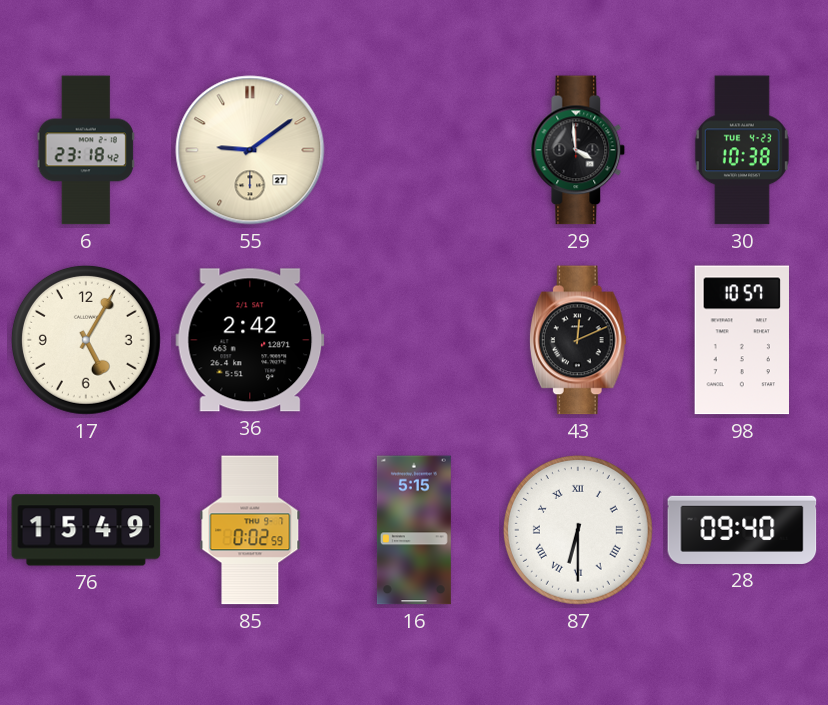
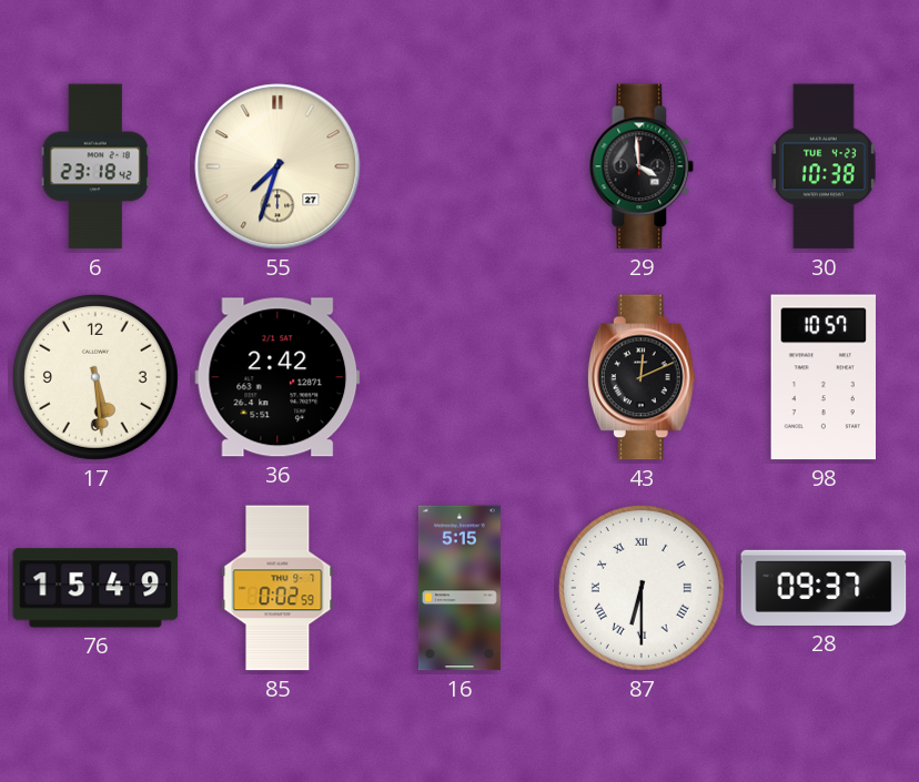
55: 9:09 -> 7:33 (277, 166)
17: 5:05 -> 5:29 (95, 377)
28: 09:40 -> 09:37 (824, 588)
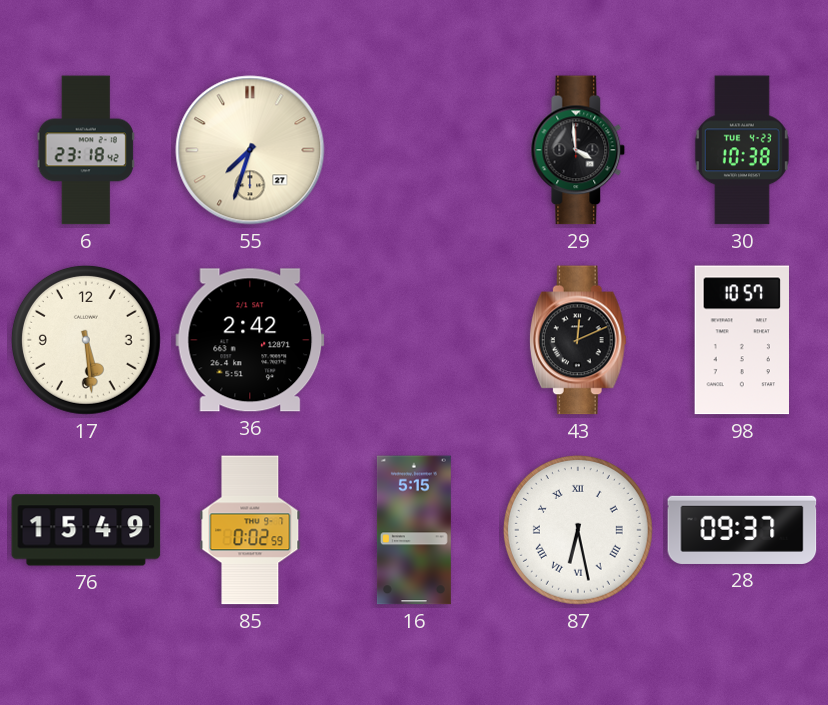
87: 6:30 -> 6:28 (578, 530)
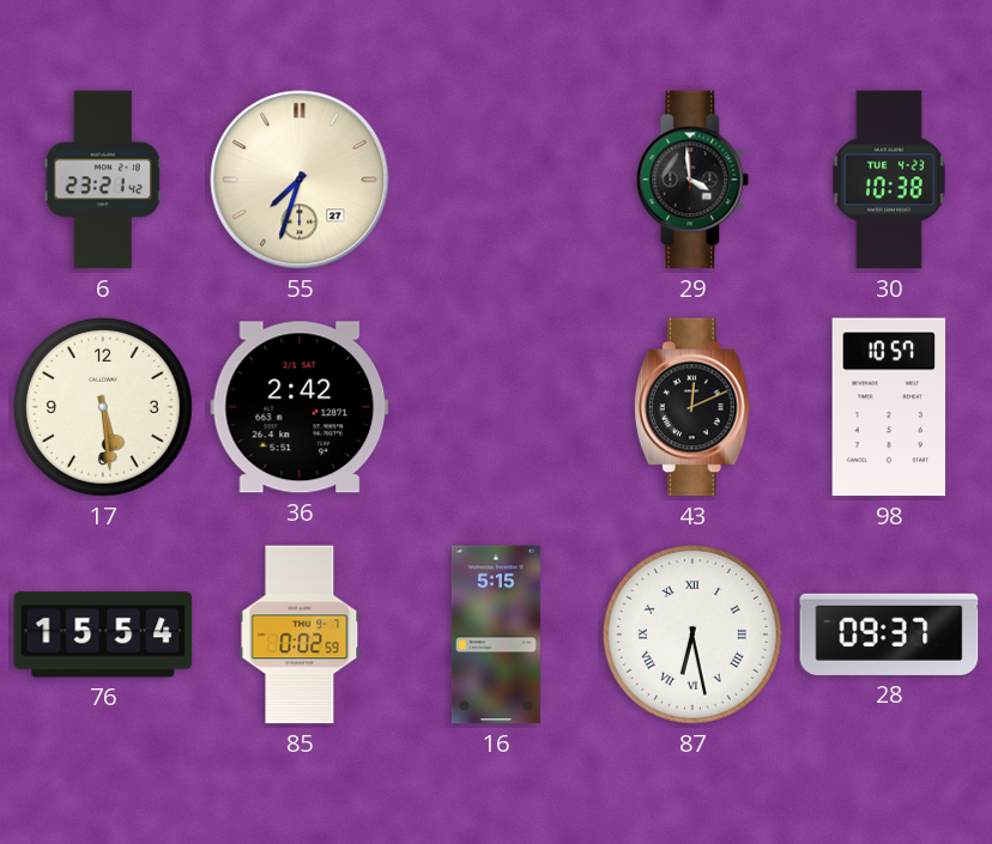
6: 23:18 -> 23:21 (103, 180)
76: 15:49 -> 15:54 (103, 634)
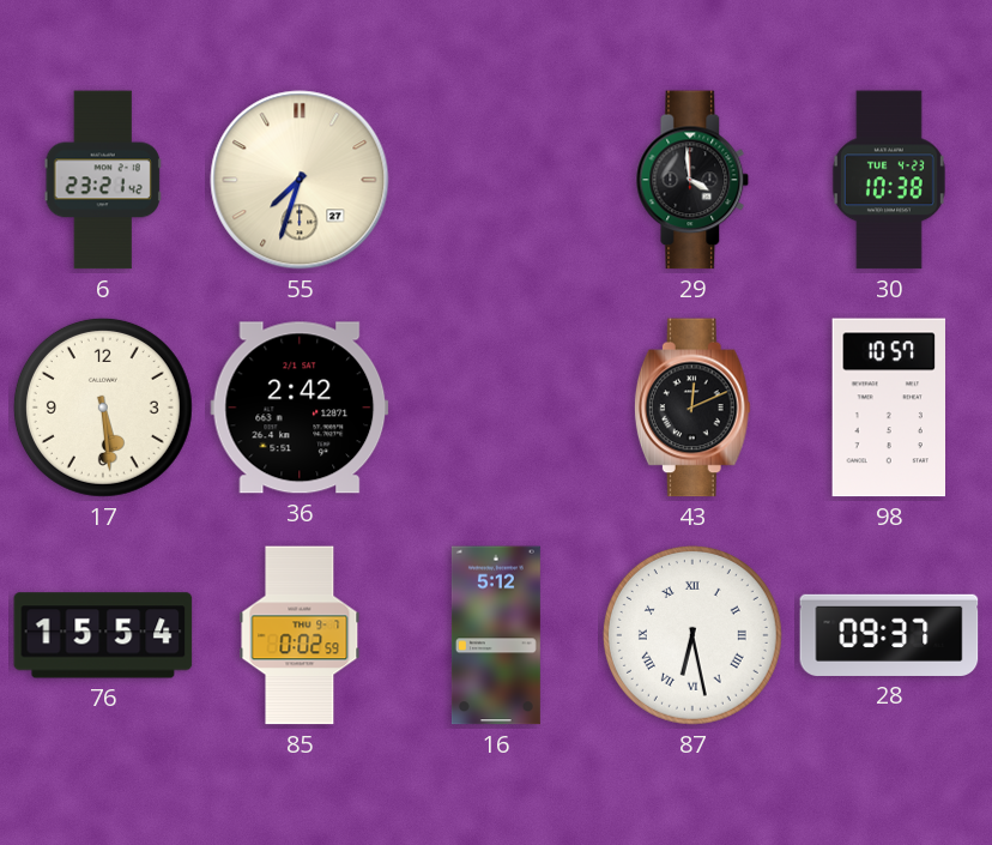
16: 5:15 -> 5:12 (496, 635)
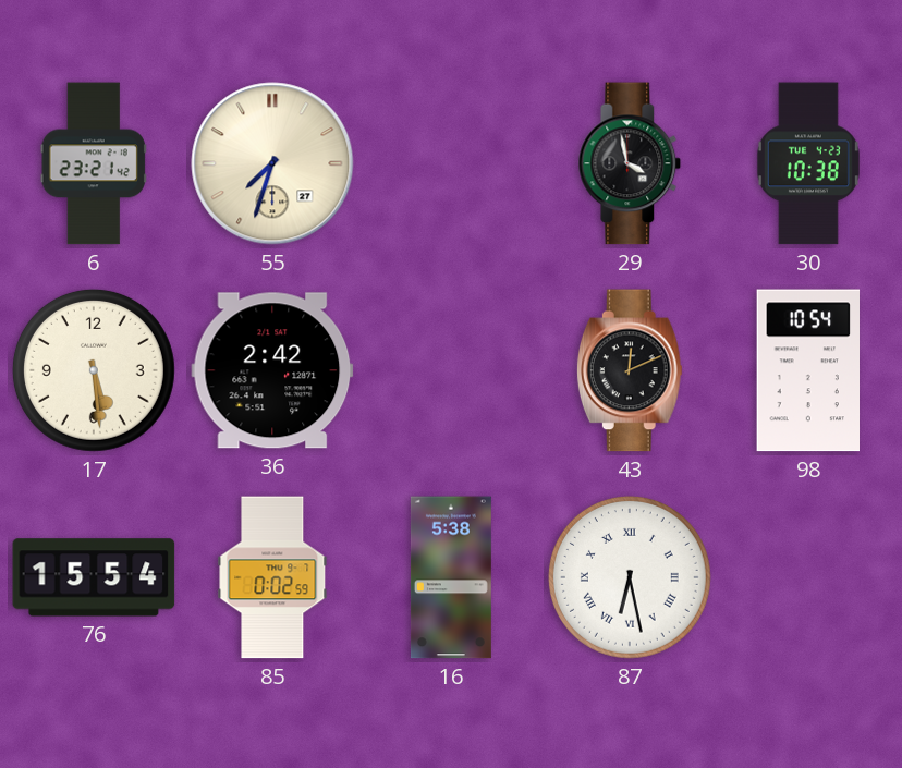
29: 3:59 -> 3:58 (630, 163)
98: 10:57 -> 10:54 (807, 370)
16: 5:12 -> 5:38 (451, 577)
28: 09:37 -> none (889, 635)
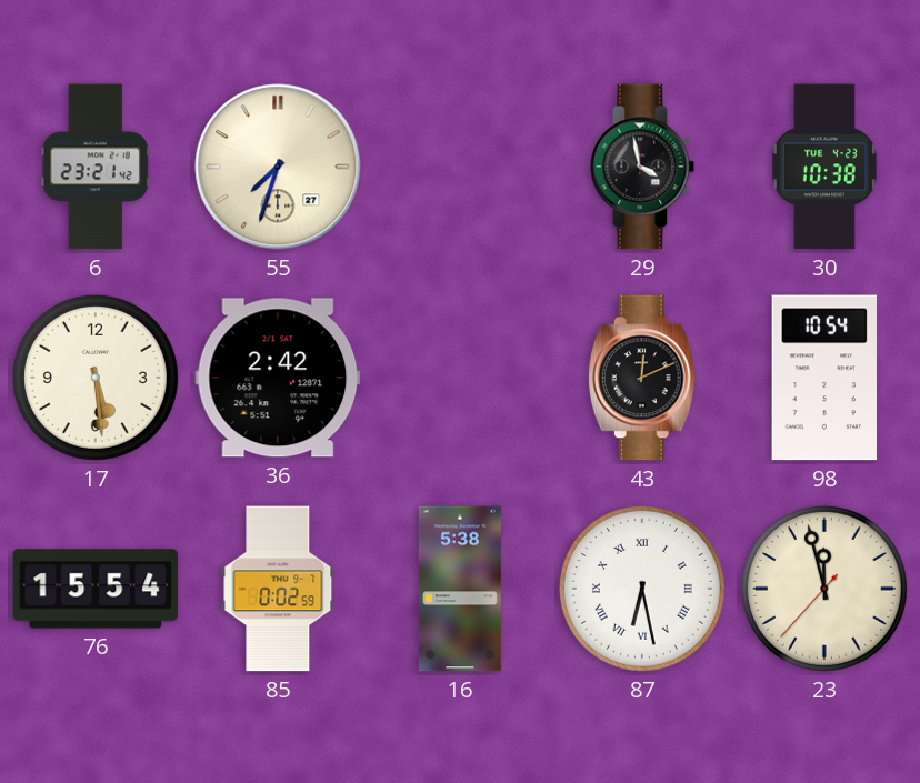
23: none -> 11:57 (824, 589)
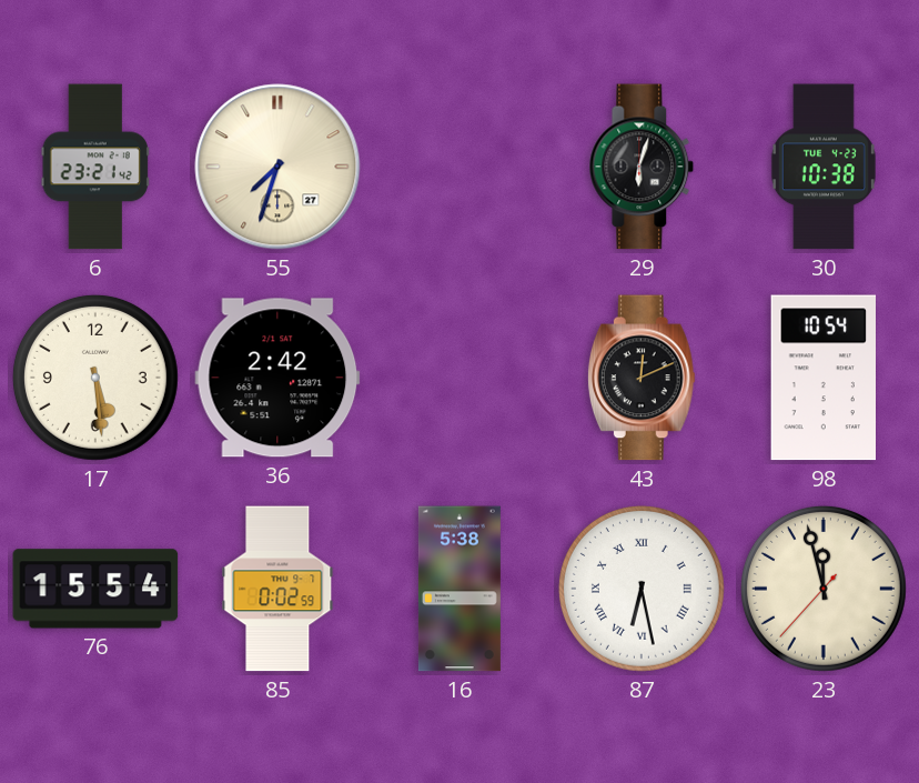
29: 3:58 -> 6:03 (642, 167)
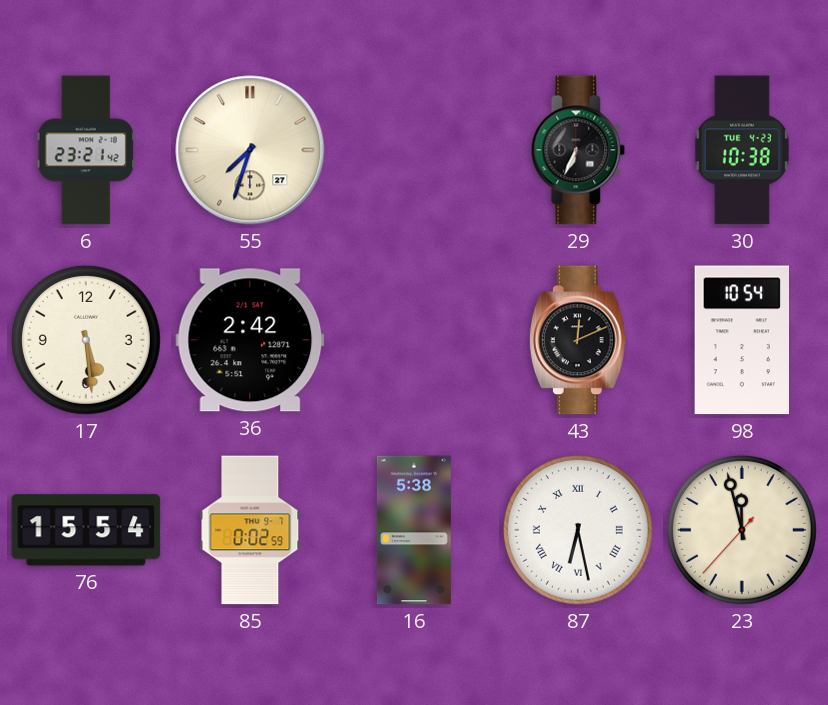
29: 6:03 -> 6:34 (578, 150)
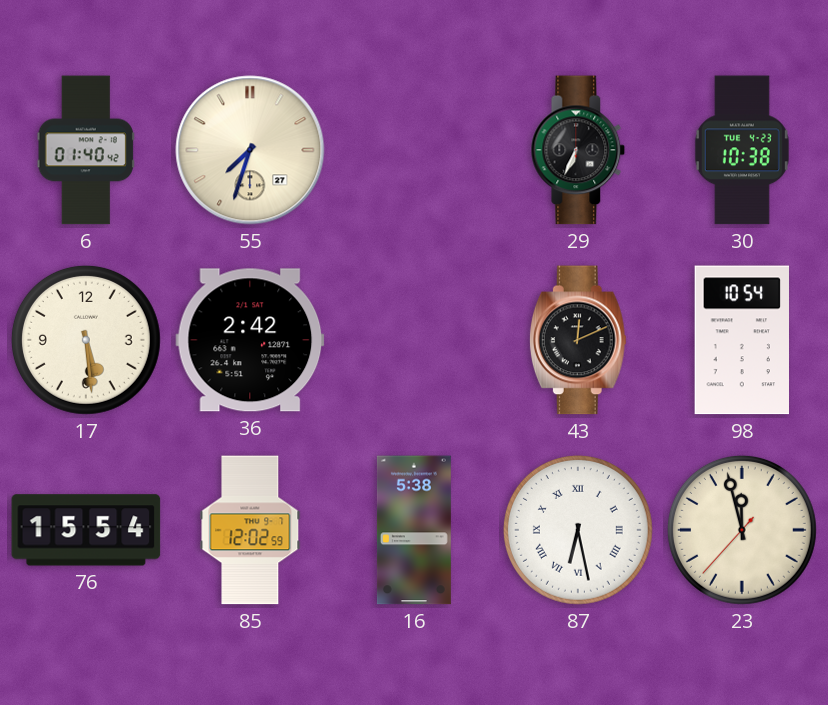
6: 23:21 -> 01:40 (86, 150)
85: 0:02 -> 12:02 (250, 530)
